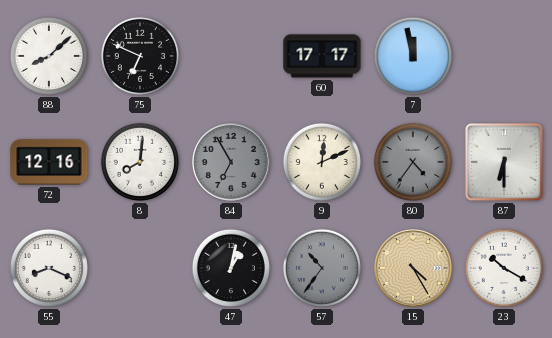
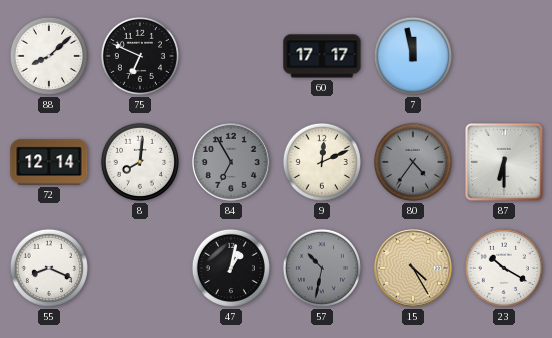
72: 12:16 -> 12:14 (49, 162)
57: 10:36 -> 10:32 (322, 268)
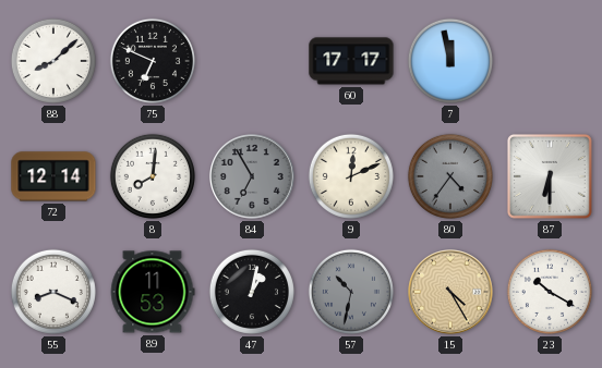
89: none -> 11:53 (153, 292)
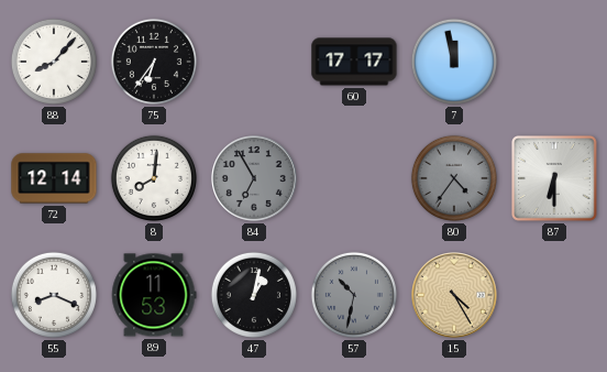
88: 8:08 -> 8:07 (54, 62)
75: 6:49 -> 6:36 (154, 62)
9: 12:11 -> none (351, 176)
23: 10:20 -> none (550, 292)
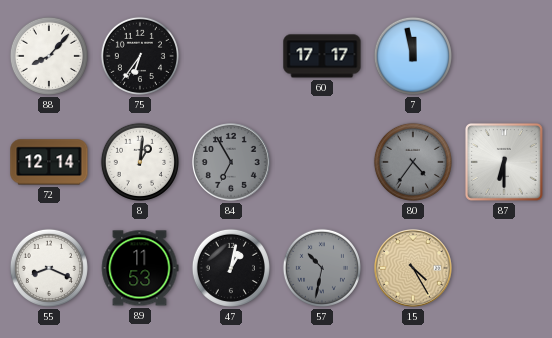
8: 8:01 -> 1:01 (140, 162)
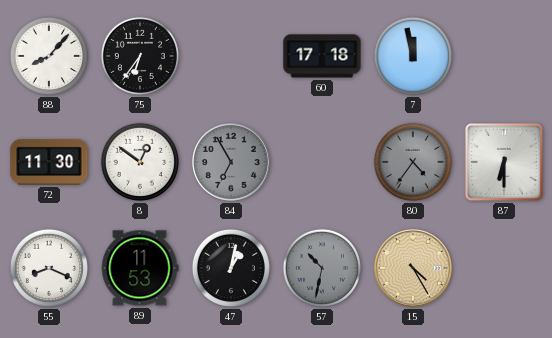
60: 17:17 -> 17:18 (322, 56)
72: 12:14 -> 11:30 (49, 162)
8: 1:01 -> 12:51 (140, 162)
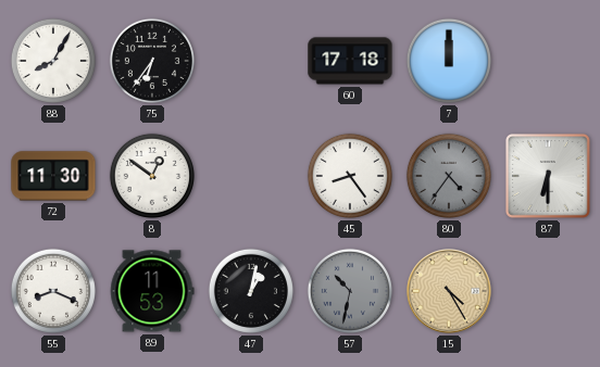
88: 8:07 -> 8:05 (53, 61)
7: 11:58 -> 12:00 (449, 61)
84: 6:55 -> none (232, 163)
45: none -> 8:24 (350, 176)
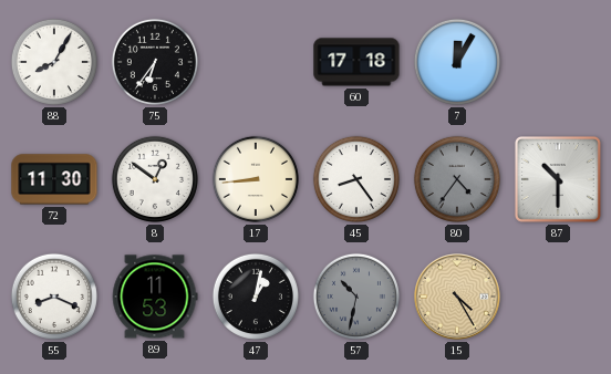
7: 12:00 -> 12:05 (457, 62)
17: none -> 8:44 (256, 179)
87: 6:30 -> 10:30 (558, 179)
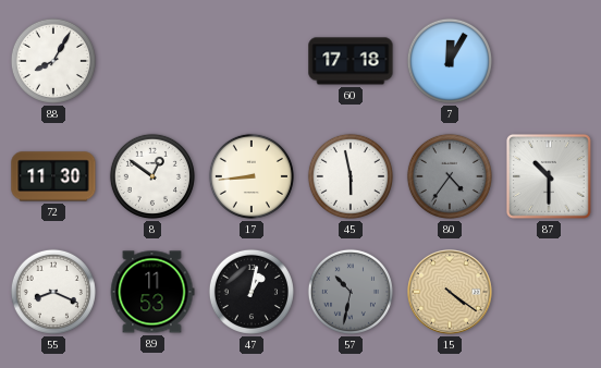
75: 6:36 -> none (155, 62)
45: 8:24 -> 5:58 (351, 176)
15: 4:25 -> 4:21 (451, 293)
